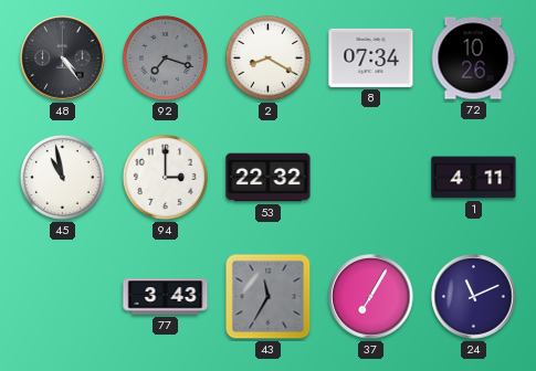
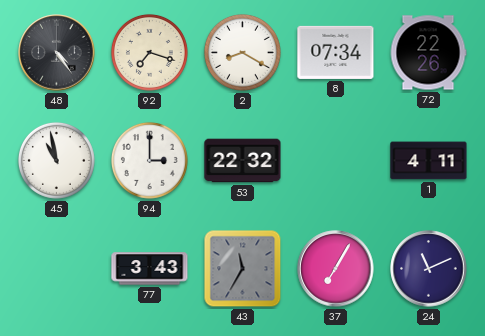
92 dial: grey -> cream (149, 52)
72: 10:26 -> 22:26 (428, 53)
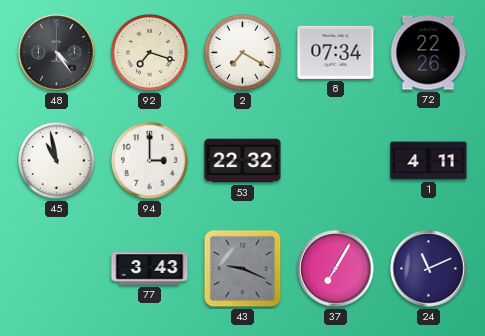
2: 8:20 -> 7:20 (242, 52)
43: 11:35 -> 9:19 (243, 269)
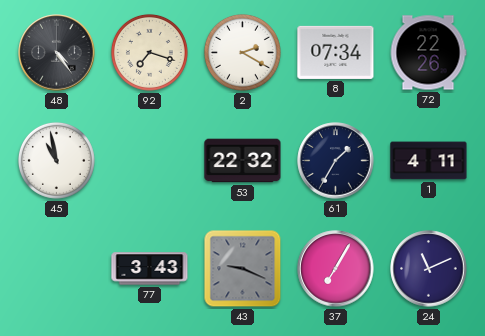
2: 7:20 -> 2:20 (242, 52)
94: 3:00 -> none (149, 160)
61: none -> 1:35 (336, 161)
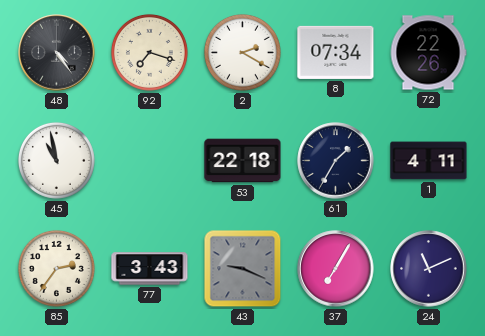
53: 22:32 -> 22:18 (243, 161)
85: none -> 2:36 (56, 268)
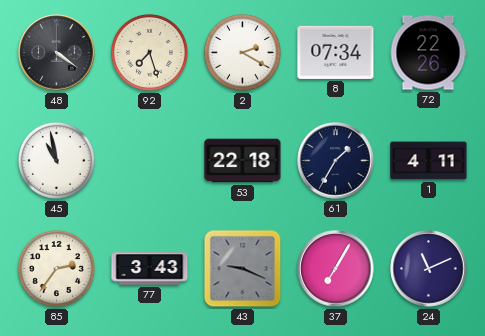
48: 4:24 -> 4:21 (57, 53)
92: 7:18 -> 7:27 (149, 52)
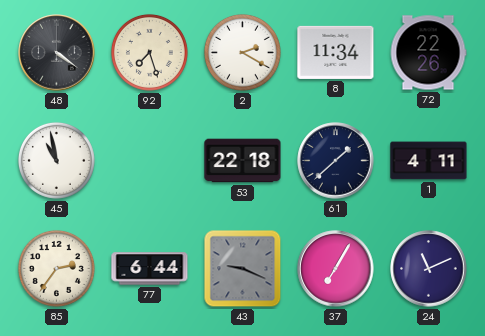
8: 07:34 -> 11:34 (336, 52)
61: 1:35 -> 1:38 (336, 161)
77: 3:43 -> 6:44 (150, 269)
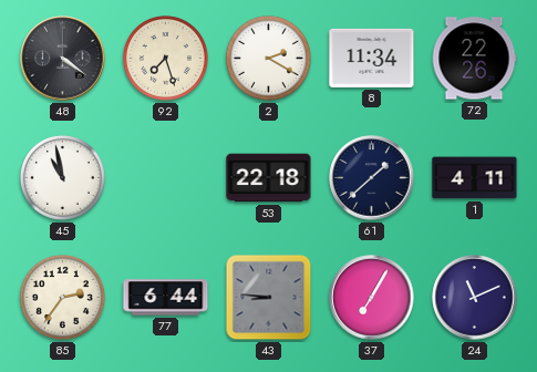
43: 9:19 -> 8:46 (269, 298)
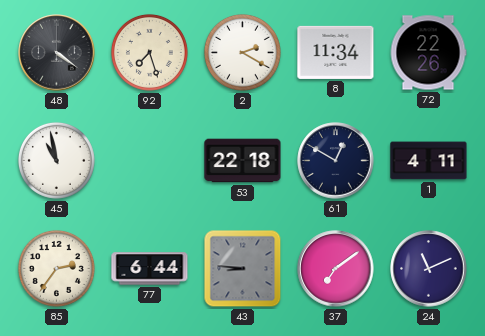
61: 1:38 -> 12:50 (336, 161)
37: 7:05 -> 7:09 (336, 269)
